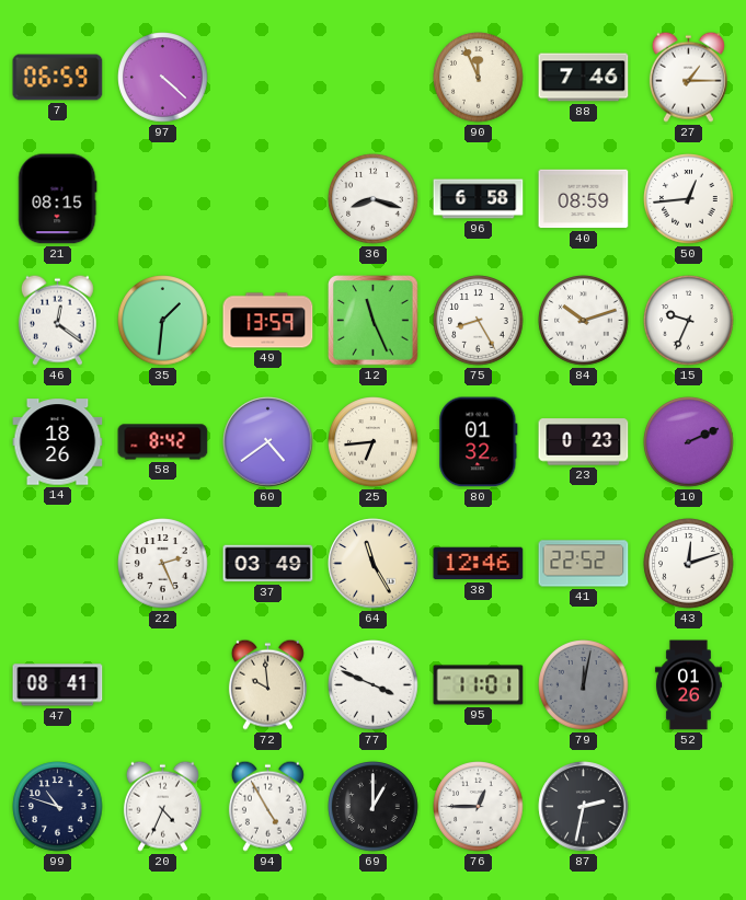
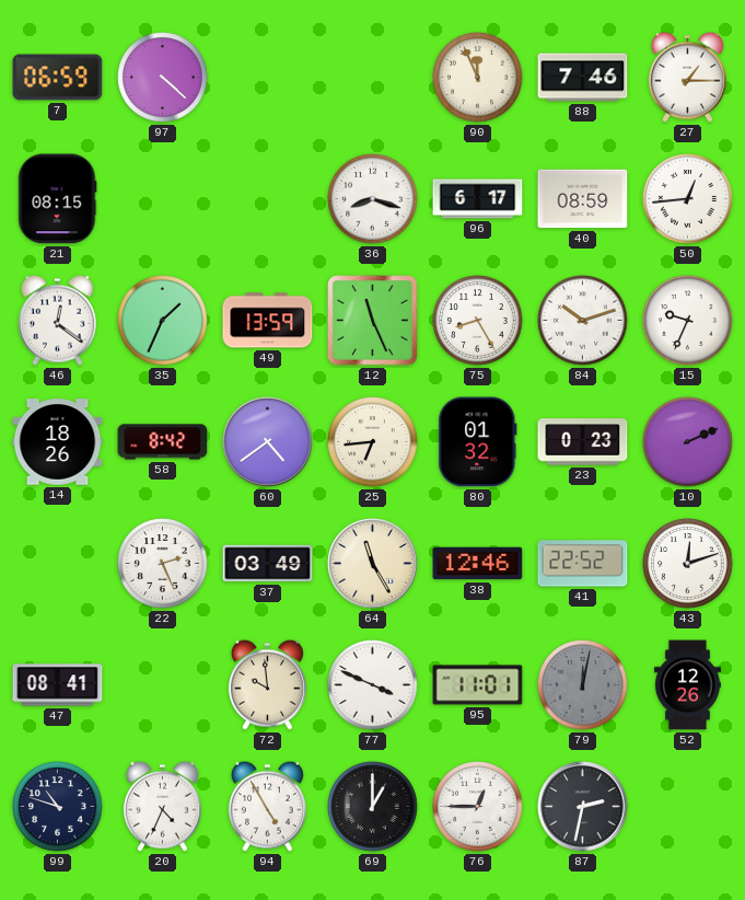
96: 6:58 -> 6:17 (478, 199)
35: 1:31 -> 1:34 (163, 321)
52: 01:26 -> 12:26 (687, 685)
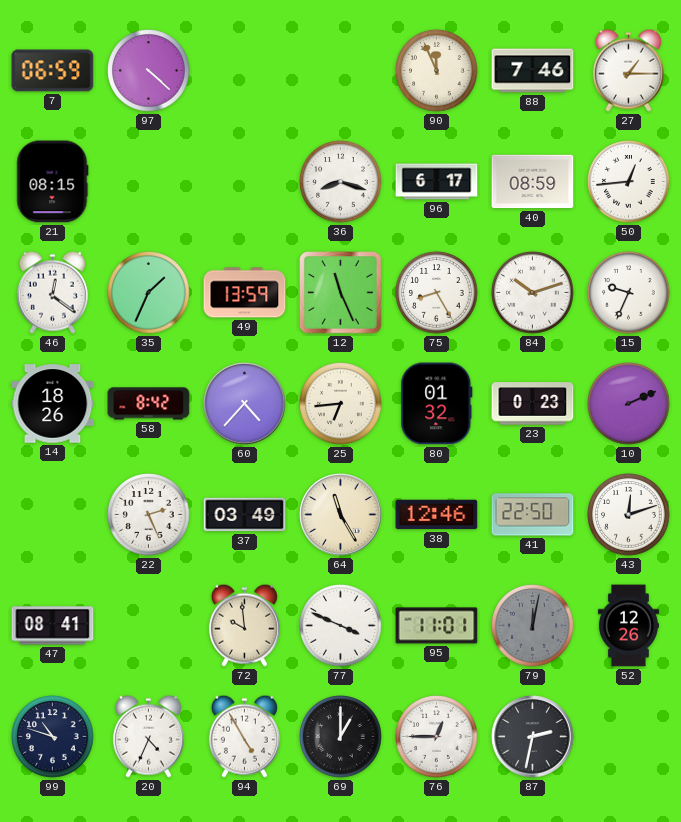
60: 4:39 -> 4:37 (245, 404)
41: 22:52 -> 22:50 (533, 515)
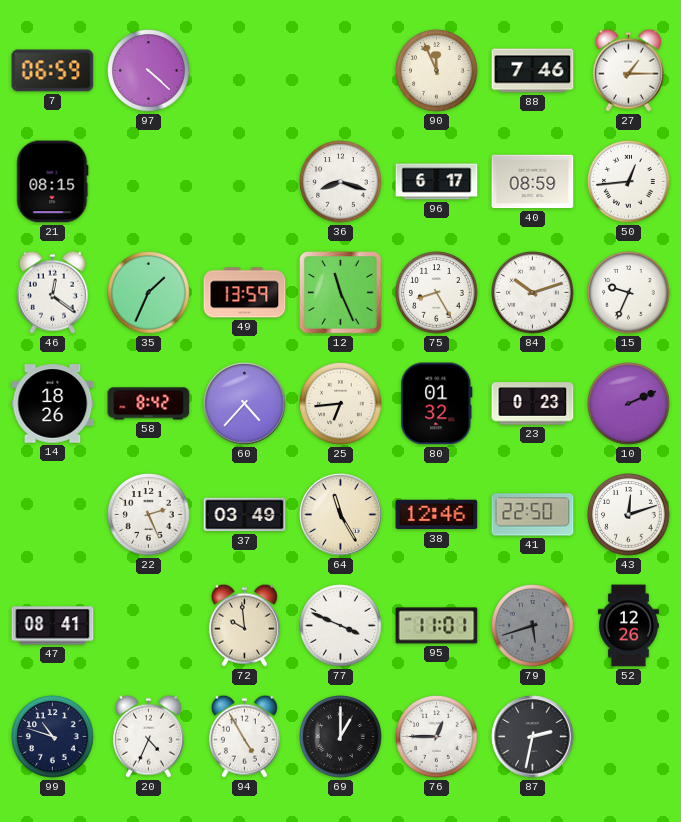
79: 12:02 -> 5:42 (533, 626)
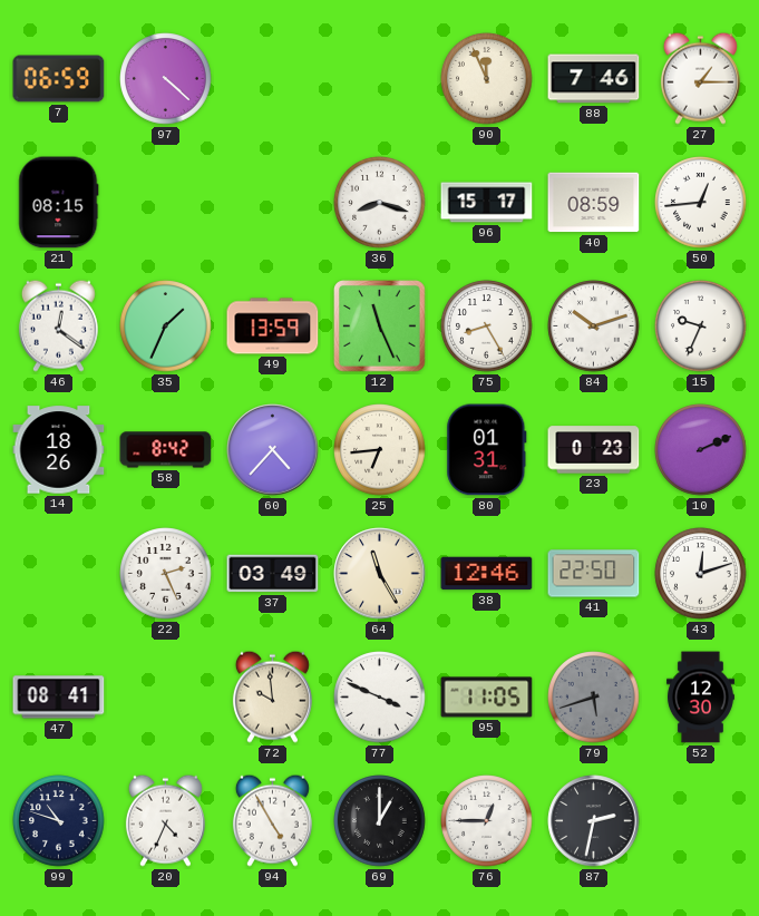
96: 6:17 -> 15:17 (487, 203)
80: 01:32 -> 01:31 (487, 450)
95: 11:01 -> 11:05 (487, 698)
52: 12:26 -> 12:30 (700, 698)
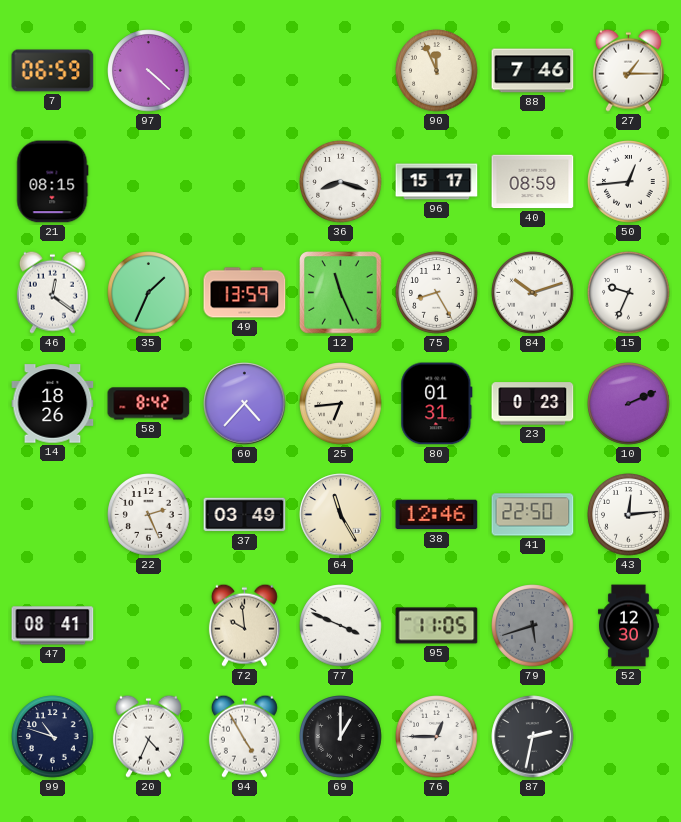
43: 12:12 -> 12:14 (629, 515)
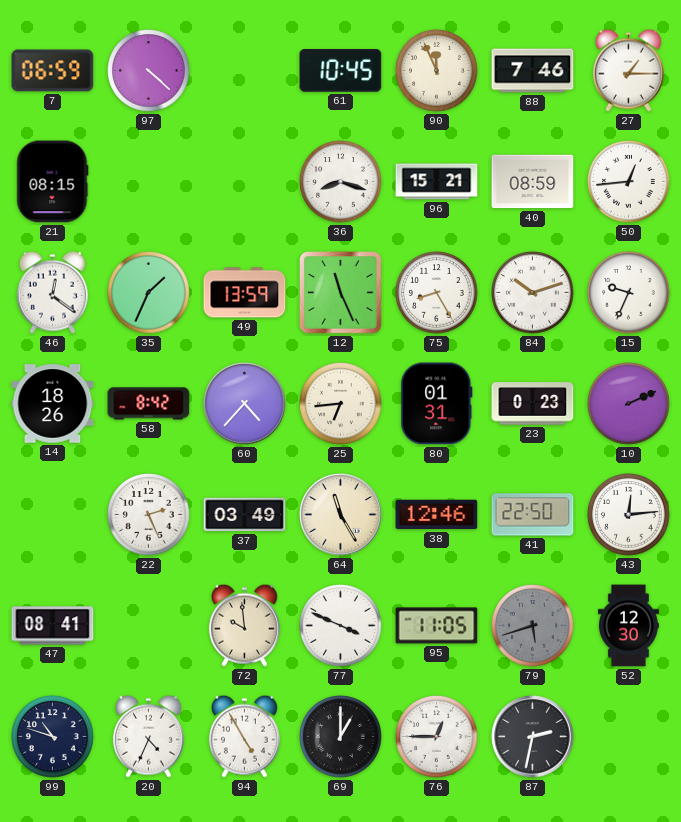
61: none -> 10:45 (341, 71)
96: 15:17 -> 15:21 (437, 182)
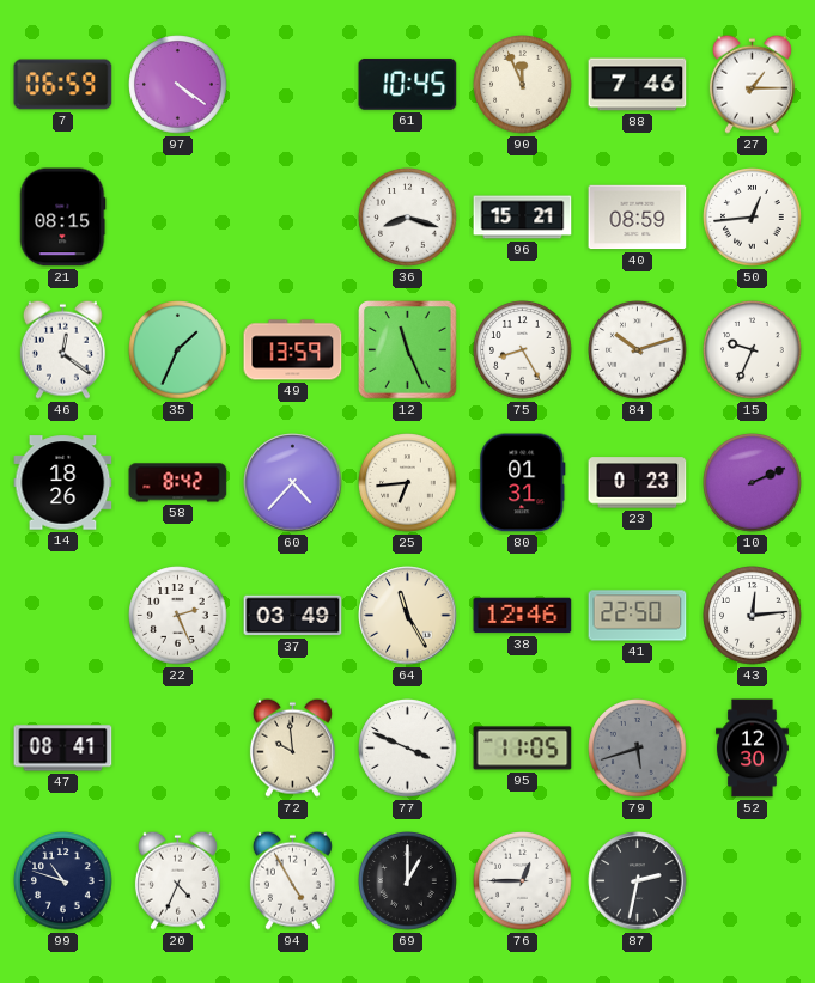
97: 4:22 -> 4:21 (178, 85)
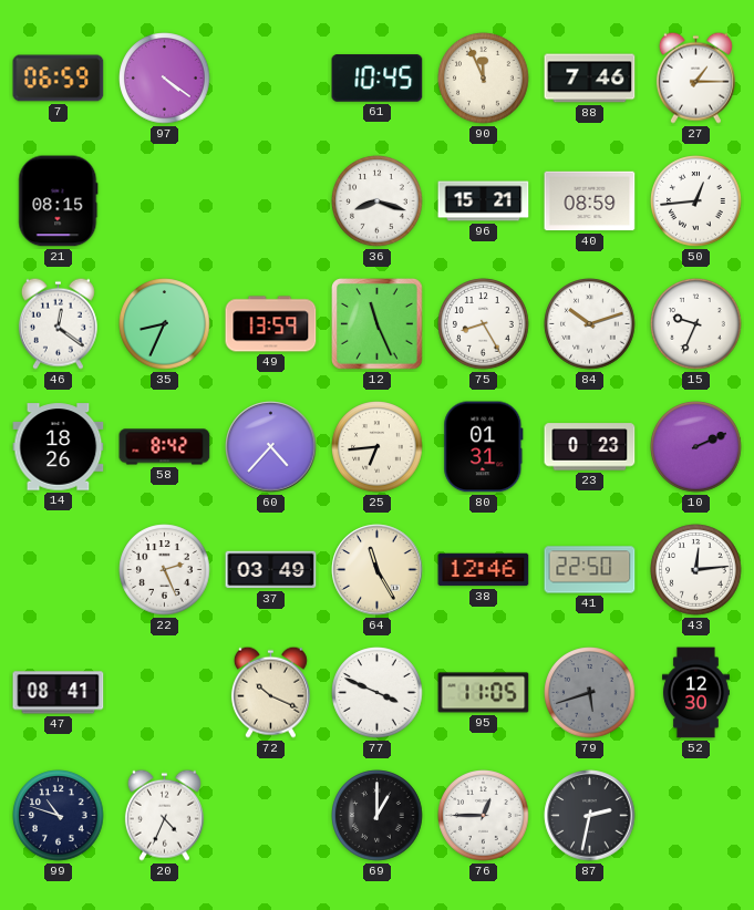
35: 1:34 -> 8:34 (165, 324)
72: 9:59 -> 10:19 (270, 692)
94: 4:55 -> none (292, 880)
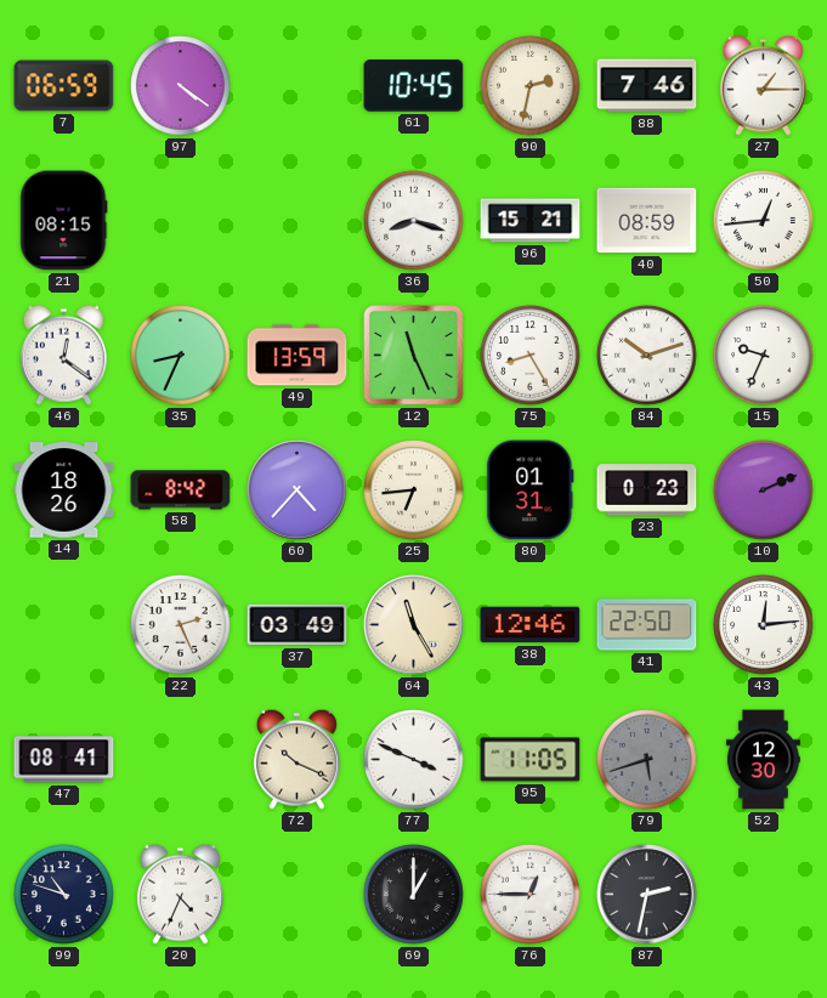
90: 11:56 -> 2:32 (531, 86)
